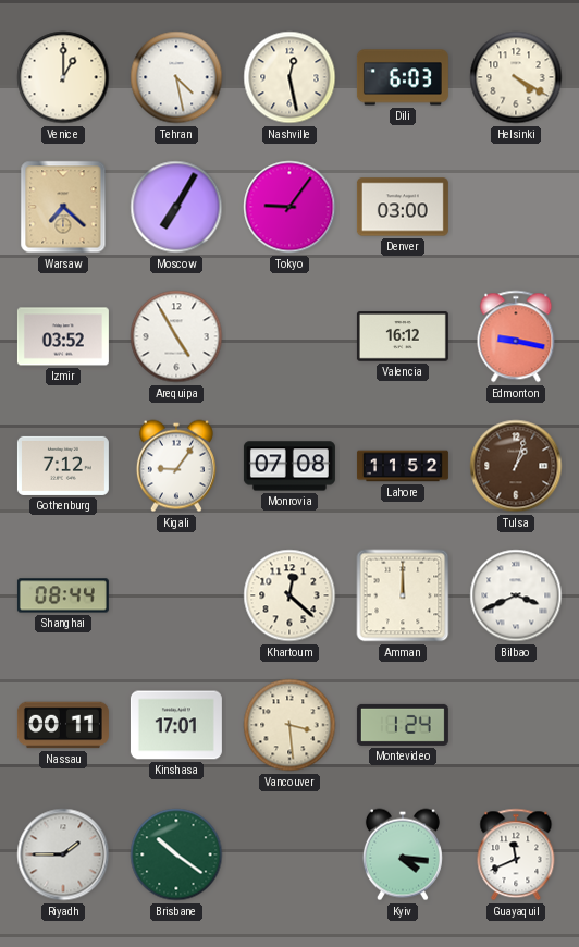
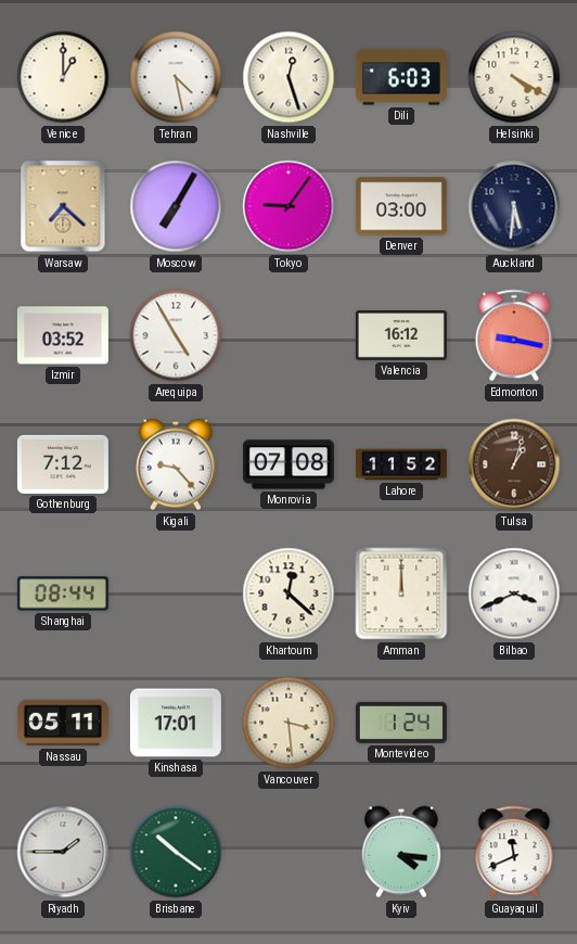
Nashville: 12:28 -> 12:27 (288, 77)
Auckland: none -> 5:31 (514, 206)
Kigali: 9:06 -> 9:23 (176, 464)
Nassau: 00:11 -> 05:11 (63, 723)
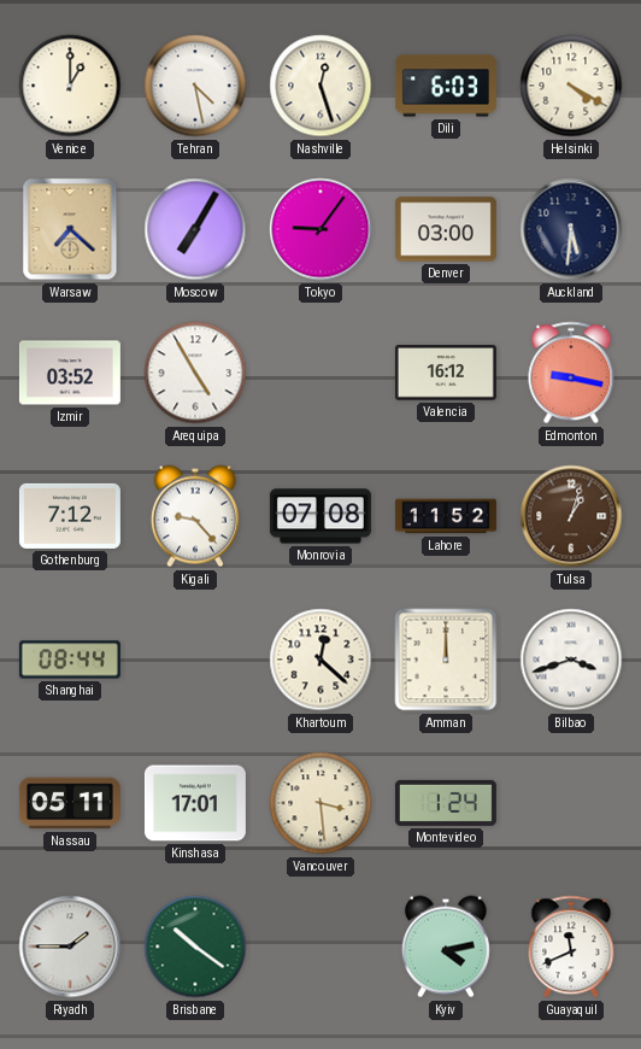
Bilbao: 3:41 -> 3:42 (571, 660)
Kyiv: 4:16 -> 4:13 (446, 947)
